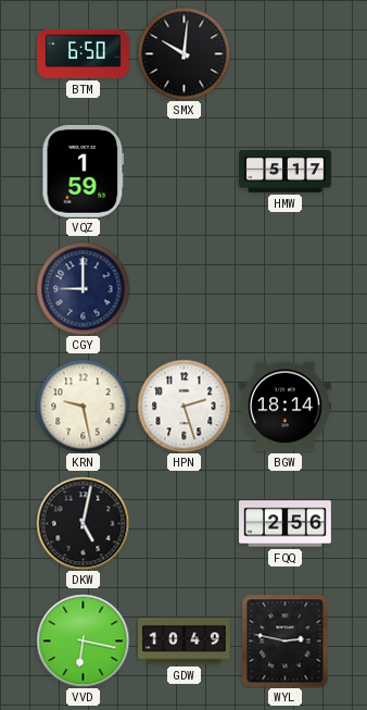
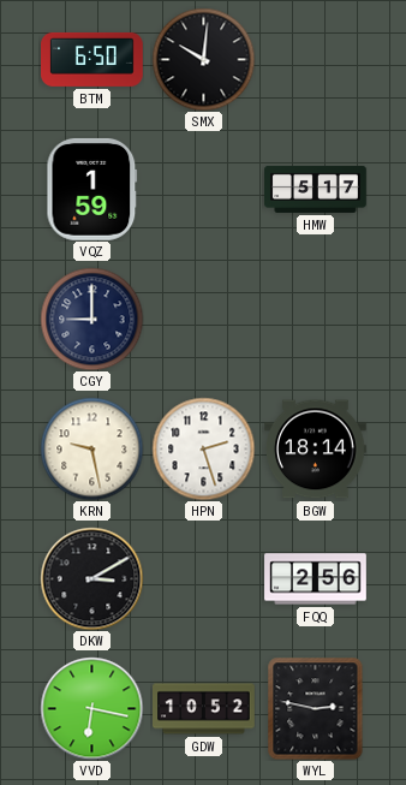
DKW: 5:02 -> 3:10 (91, 578)
GDW: 10:49 -> 10:52 (204, 709)
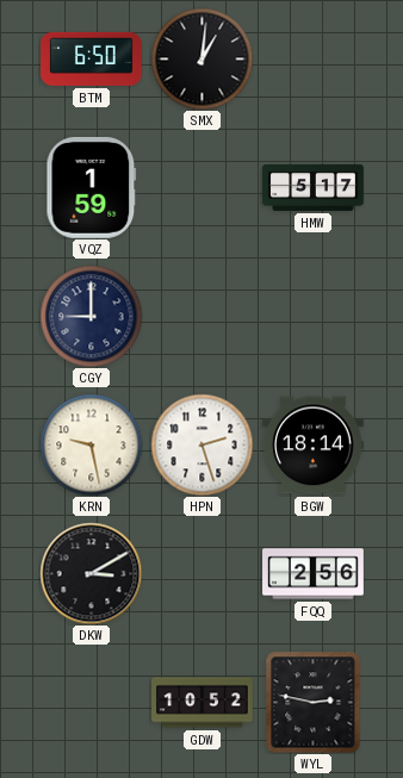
SMX: 10:01 -> 1:01 (201, 58)
VVD: 6:17 -> none (91, 708)
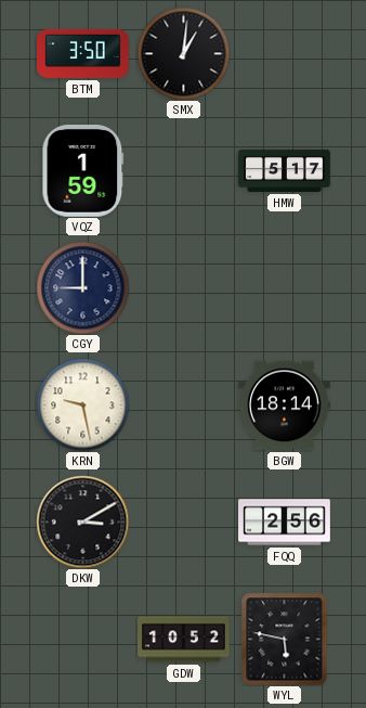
BTM: 6:50 -> 3:50 (83, 53)
HPN: 2:27 -> none (201, 444)
WYL: 2:47 -> 5:47 (285, 639)
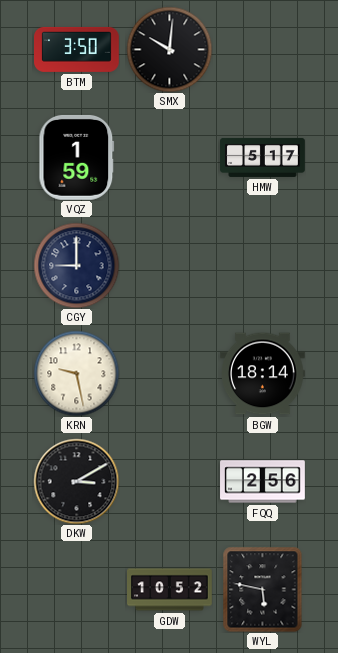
SMX: 1:01 -> 10:01 (169, 49)
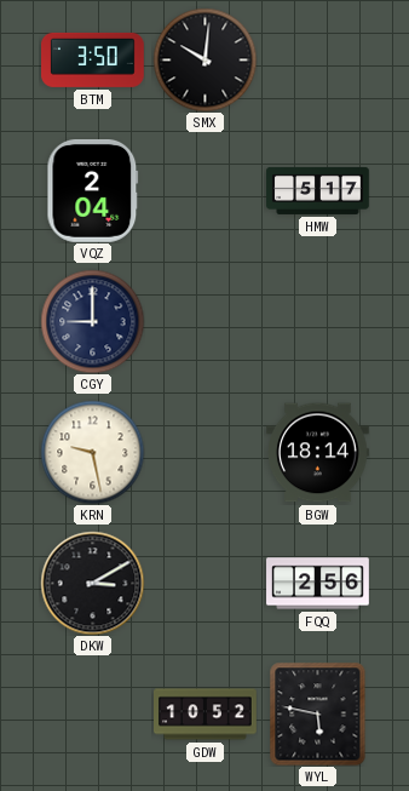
VQZ: 1:59 -> 2:04 (93, 191)
